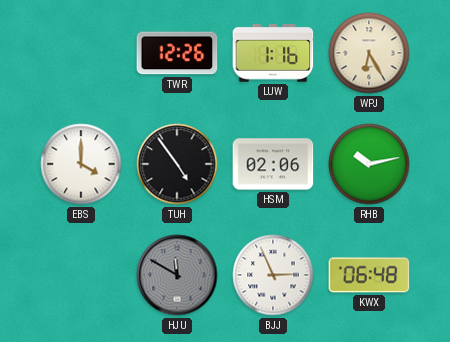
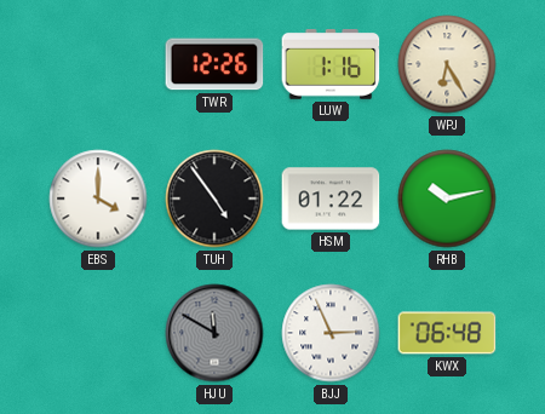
HSM: 02:06 -> 01:22 (331, 199)
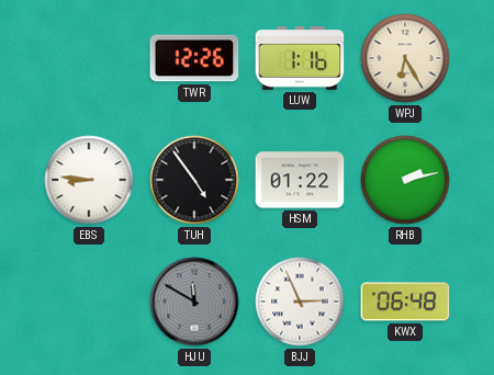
EBS: 4:00 -> 8:46 (89, 180)
RHB: 10:13 -> 2:13 (405, 180)
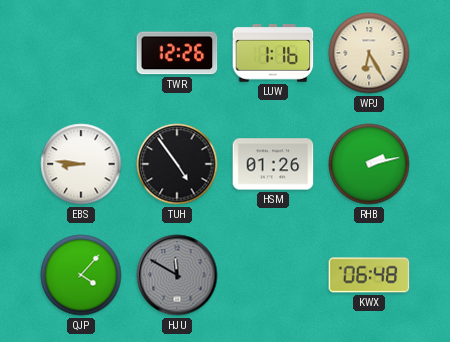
HSM: 01:22 -> 01:26 (273, 164)
QJP: none -> 4:07 (81, 275)
BJJ: 2:56 -> none (300, 302)
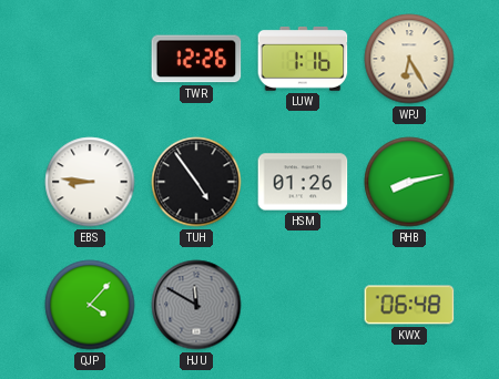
RHB: 2:13 -> 8:13 (409, 182)
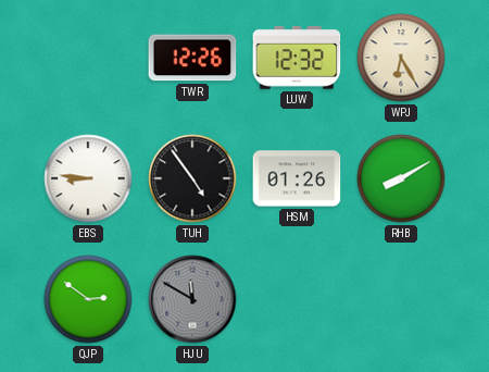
LUW: 1:16 -> 12:32 (297, 59)
RHB: 8:13 -> 8:10 (401, 178)
QJP: 4:07 -> 2:51 (88, 299)
KWX: 06:48 -> none (409, 305)
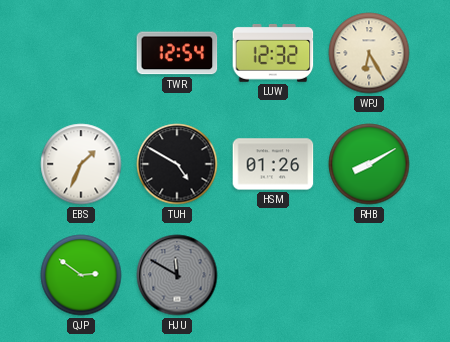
TWR: 12:26 -> 12:54 (177, 53)
EBS: 8:46 -> 1:34 (81, 164)
TUH: 4:54 -> 4:50 (177, 164)
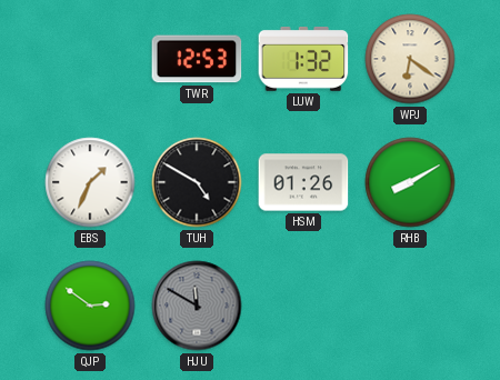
TWR: 12:54 -> 12:53 (197, 59)
LUW: 12:32 -> 1:32 (303, 60)
WPJ: 6:25 -> 6:21 (410, 59)
